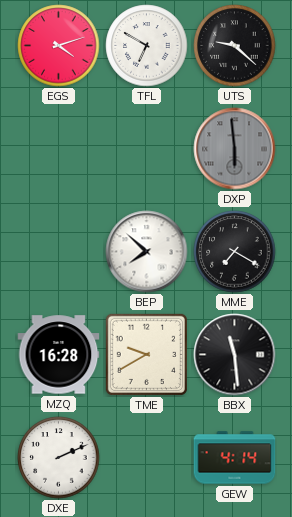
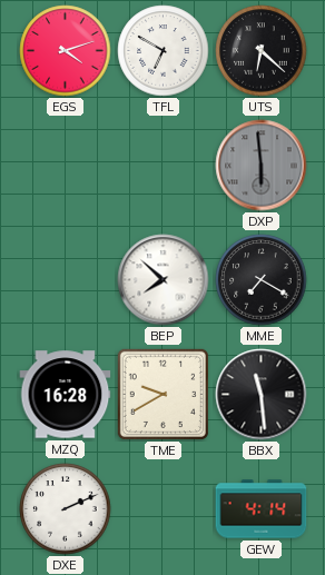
UTS: 9:22 -> 6:22 (262, 51)
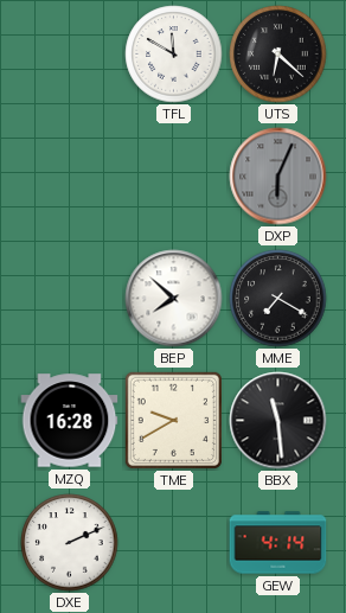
EGS: 4:12 -> none (66, 51)
TFL: 6:50 -> 11:50 (174, 55)
DXP: 5:59 -> 6:04 (278, 177)
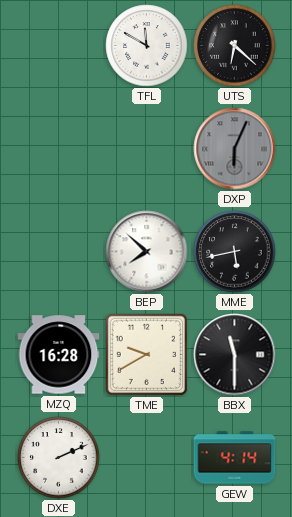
MME: 7:20 -> 5:43 (235, 252)
BBX: 11:29 -> 11:30 (235, 355)
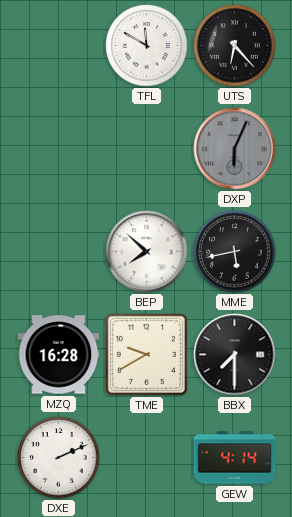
UTS: 6:22 -> 6:23 (235, 46)
BBX: 11:30 -> 7:30 (235, 355)
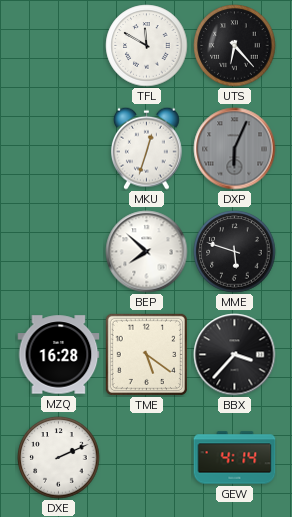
MKU: none -> 12:33 (147, 148)
MME: 5:43 -> 5:48 (235, 252)
TME: 9:40 -> 5:21 (146, 354)
BBX: 7:30 -> 3:37 (235, 355)
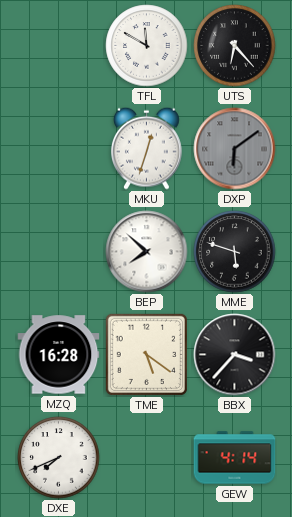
DXP: 6:04 -> 6:09 (235, 149)
DXE: 2:11 -> 7:41 (59, 458)
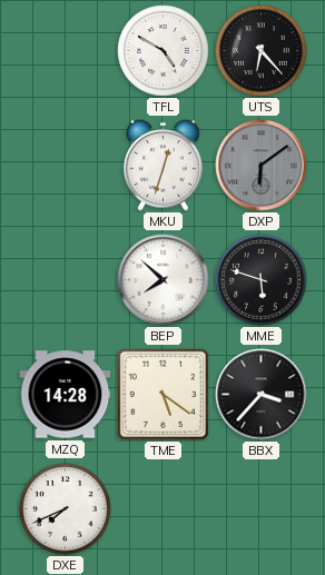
TFL: 11:50 -> 4:50 (164, 51)
MZQ: 16:28 -> 14:28 (66, 395)
GEW: 4:14 -> none (235, 458)
